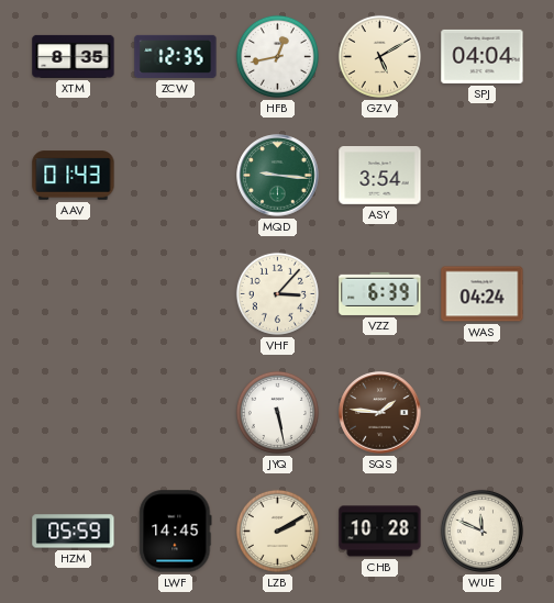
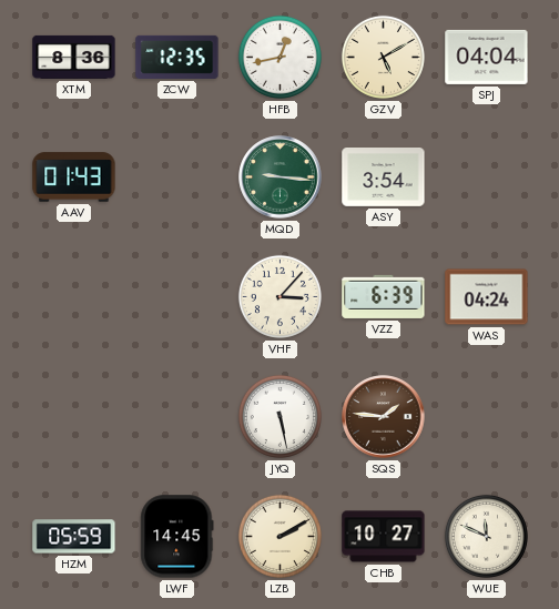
XTM: 8:35 -> 8:36 (74, 57)
CHB: 10:28 -> 10:27 (384, 537)
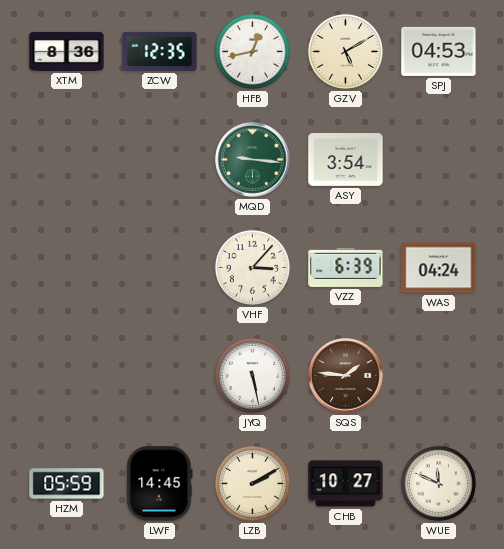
SPJ: 04:04 -> 04:53 (439, 51)
AAV: 01:43 -> none (74, 177)
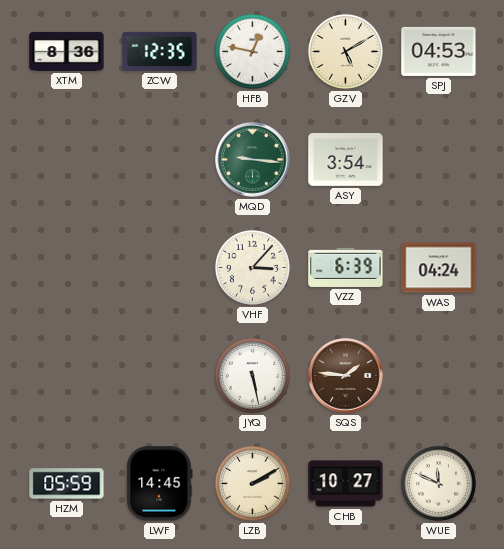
HFB: 12:43 -> 12:47 (252, 51)
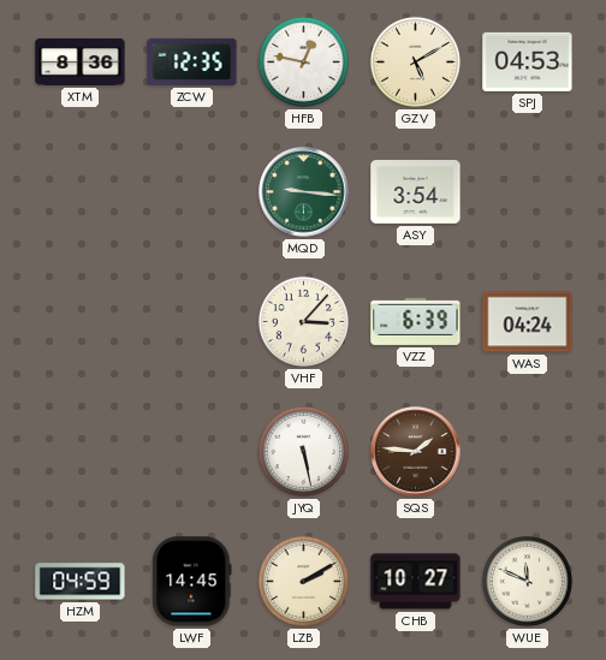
HZM: 05:59 -> 04:59 (81, 582)
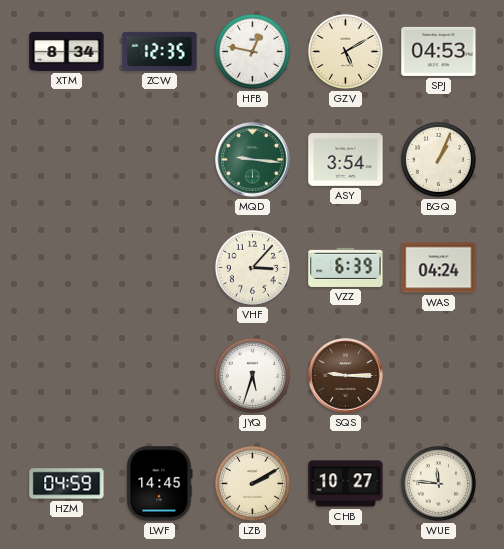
XTM: 8:36 -> 8:34 (67, 51)
BGQ: none -> 1:04 (438, 159)
JYQ: 5:28 -> 5:33 (252, 375)
SQS: 1:46 -> 9:15 (346, 376)
WUE: 11:49 -> 11:46 (438, 483)
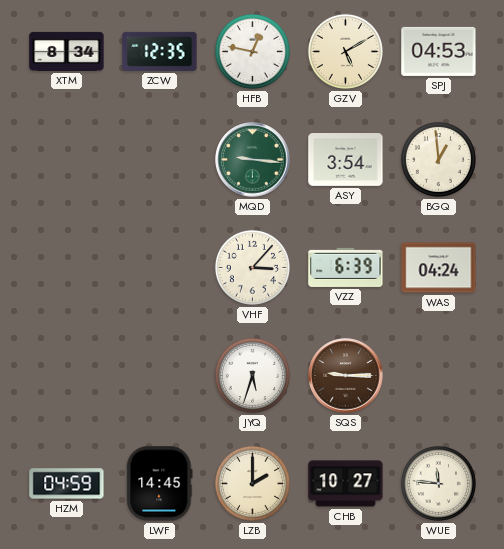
BGQ: 1:04 -> 12:59 (438, 159)
LZB: 2:10 -> 2:00 (252, 483)
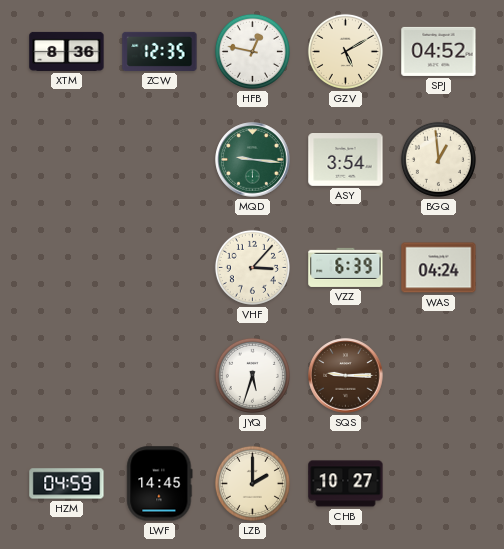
XTM: 8:34 -> 8:36 (67, 51)
SPJ: 04:53 -> 04:52 (439, 51)
WUE: 11:46 -> none (438, 483)
